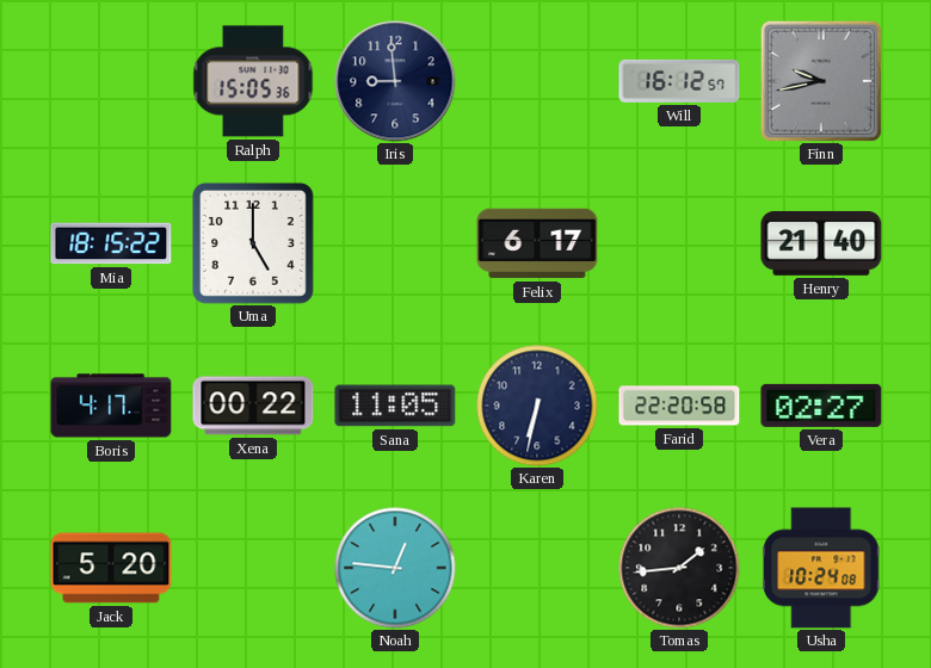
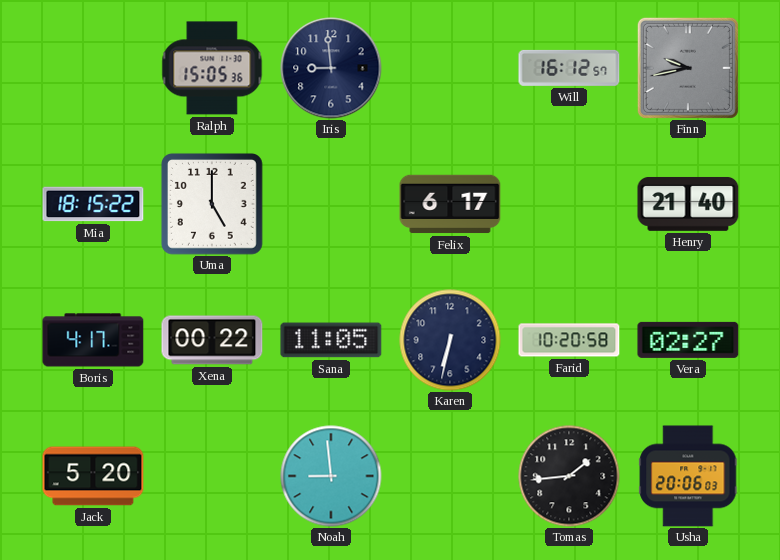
Farid: 22:20 -> 10:20 (569, 340)
Noah: 12:46 -> 8:59 (331, 476)
Usha: 10:24 -> 20:06 (688, 476)
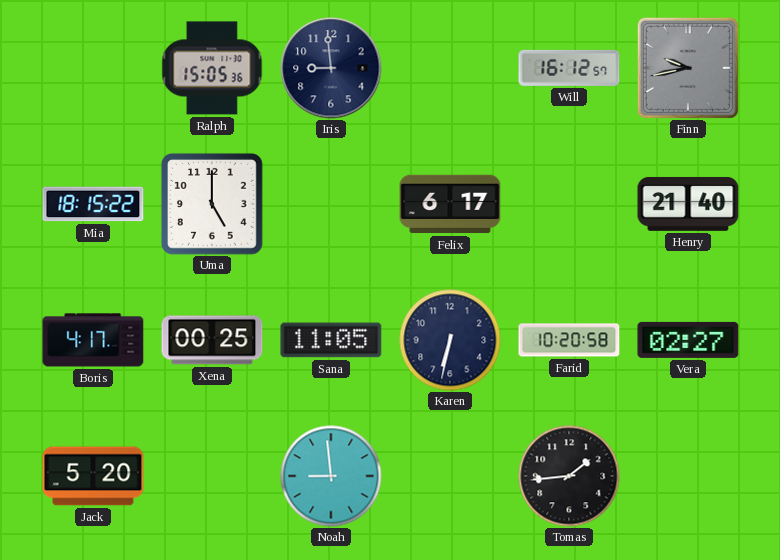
Xena: 00:22 -> 00:25 (212, 340)
Usha: 20:06 -> none (688, 476)
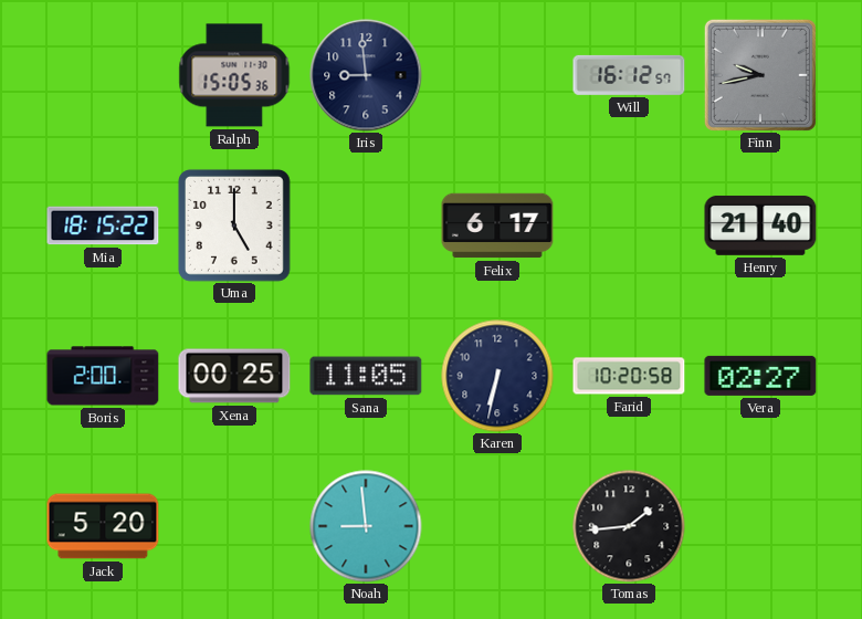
Boris: 4:17 -> 2:00 (103, 376)
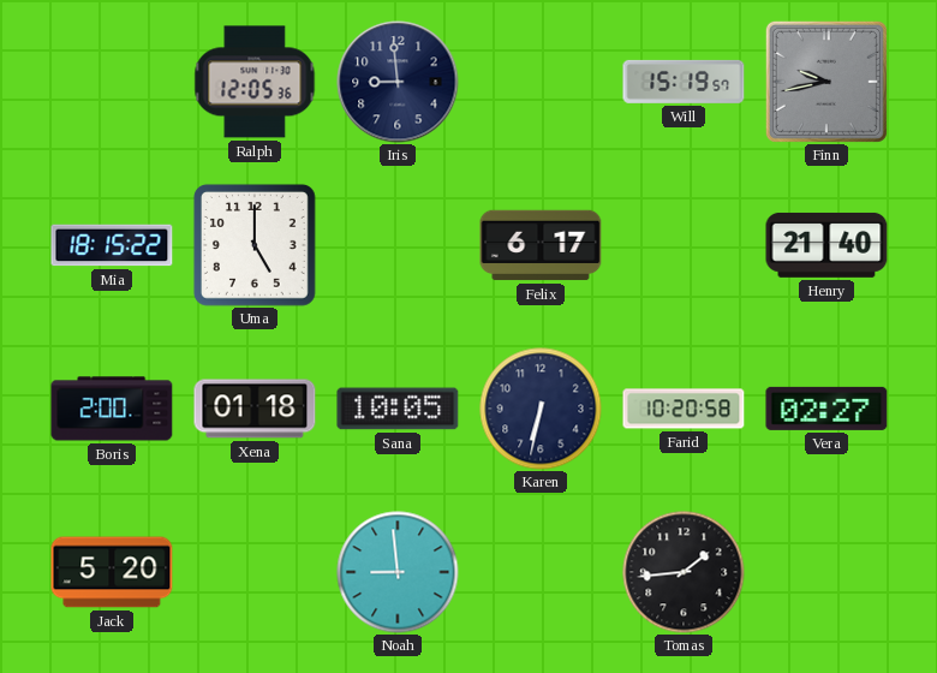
Ralph: 15:05 -> 12:05 (255, 82)
Will: 16:12 -> 15:19 (684, 82)
Xena: 00:25 -> 01:18 (255, 409)
Sana: 11:05 -> 10:05 (398, 409)
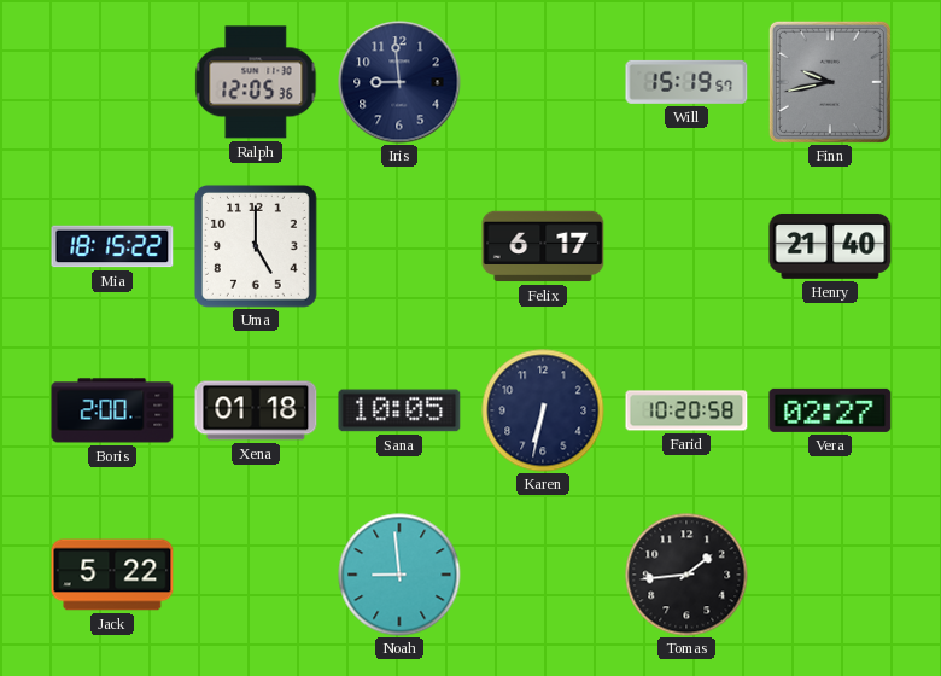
Jack: 5:20 -> 5:22 (112, 575)
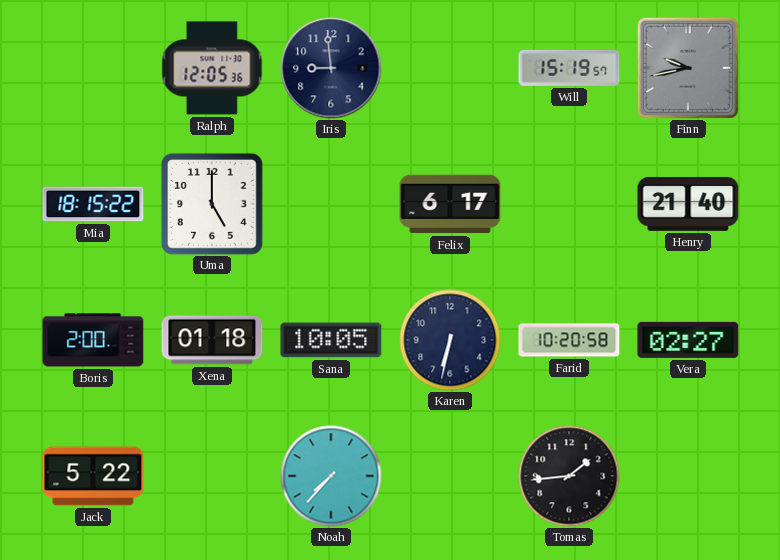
Noah: 8:59 -> 7:37 (331, 476)
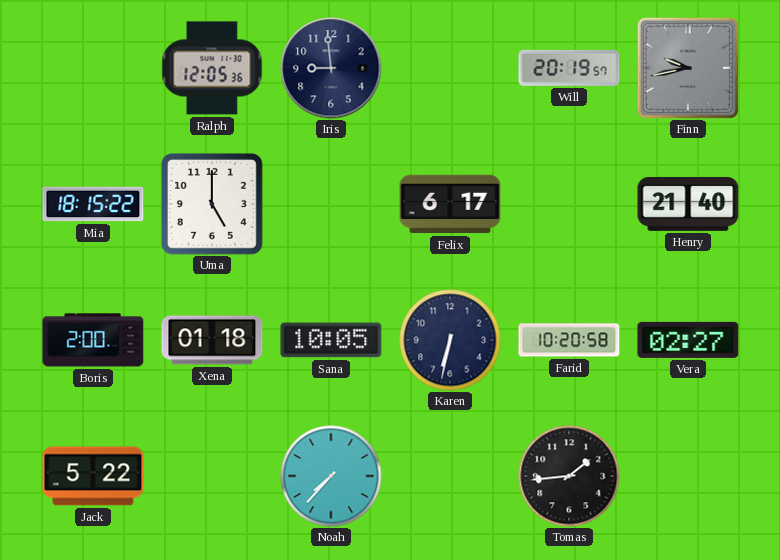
Will: 15:19 -> 20:19 (569, 68)
